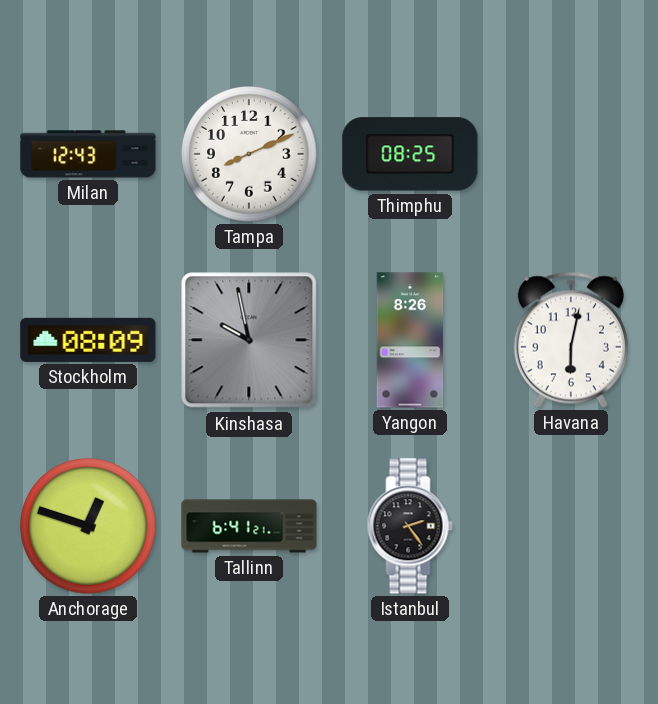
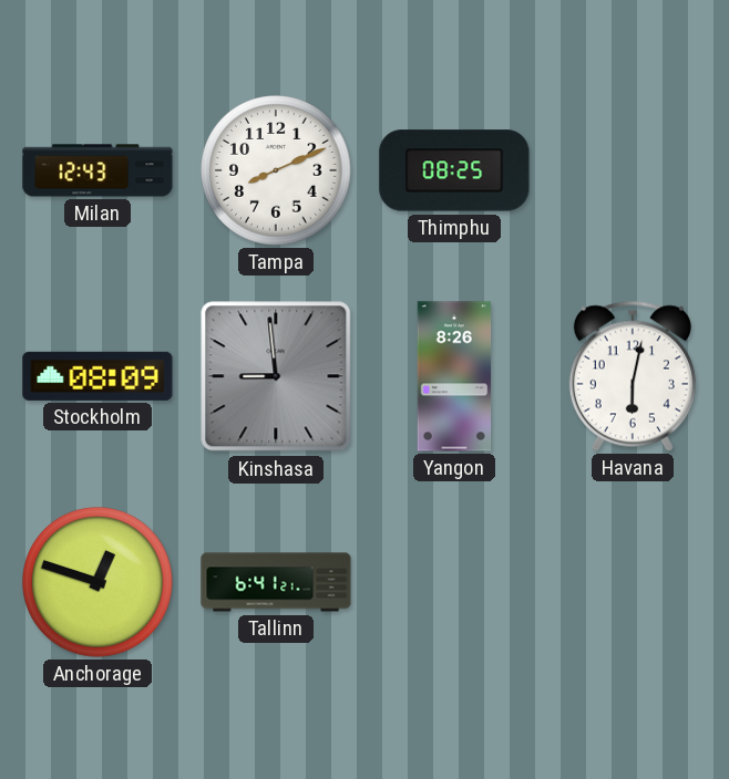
Kinshasa: 9:58 -> 8:59 (276, 376)
Istanbul: 2:24 -> none (410, 526)
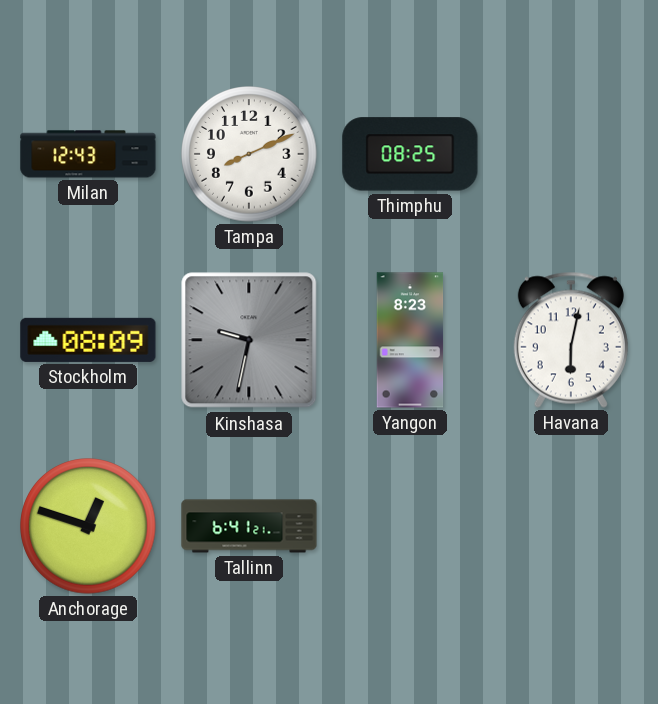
Kinshasa: 8:59 -> 9:32 (249, 340)
Yangon: 8:26 -> 8:23 (410, 340)
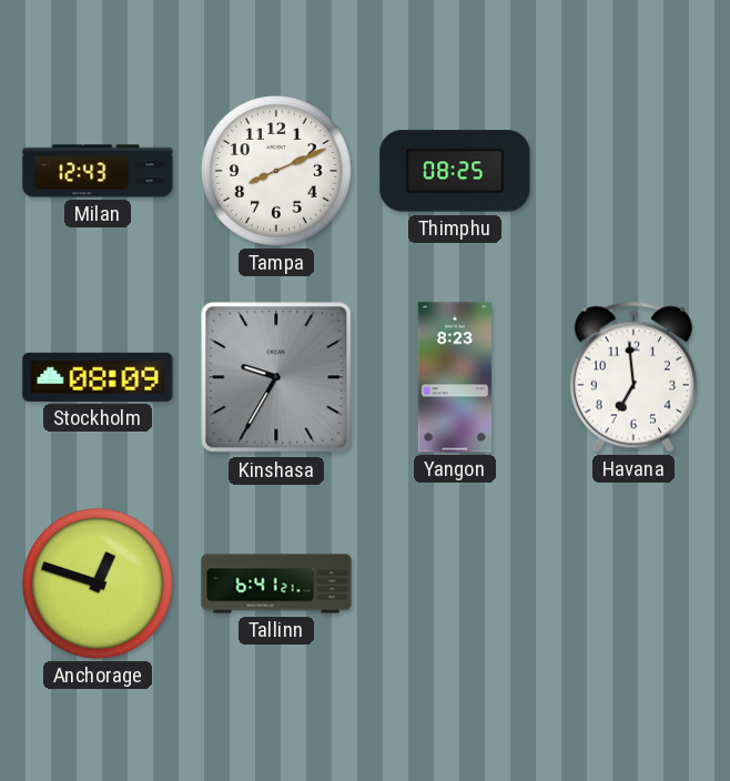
Kinshasa: 9:32 -> 9:35 (276, 377)
Havana: 6:02 -> 6:59 (633, 377)
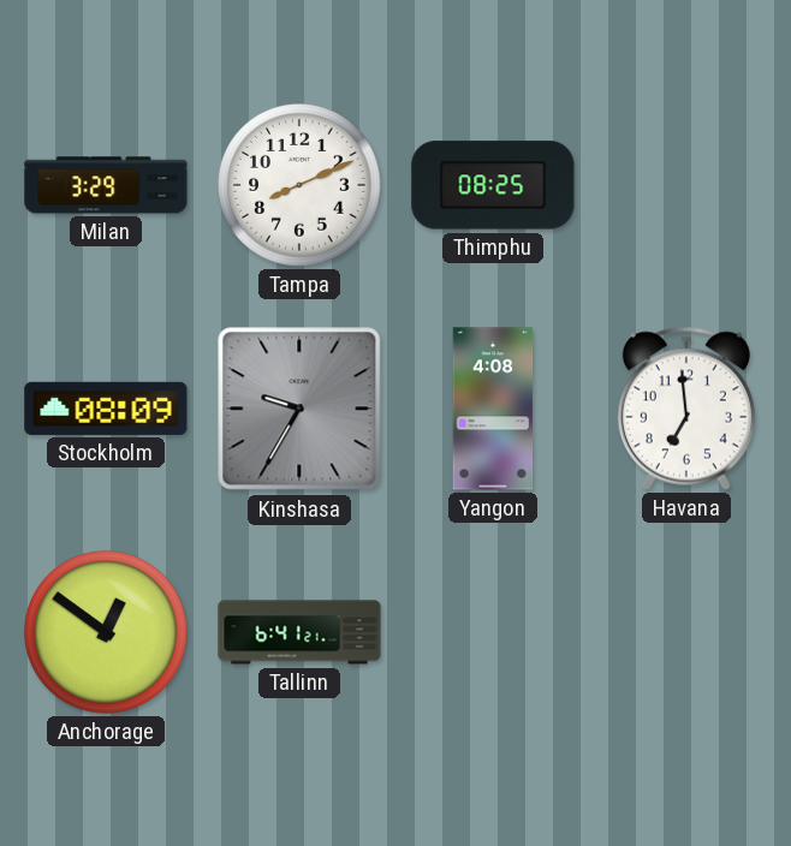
Milan: 12:43 -> 3:29 (106, 185)
Yangon: 8:23 -> 4:08 (493, 409)
Anchorage: 12:48 -> 12:51 (106, 632)
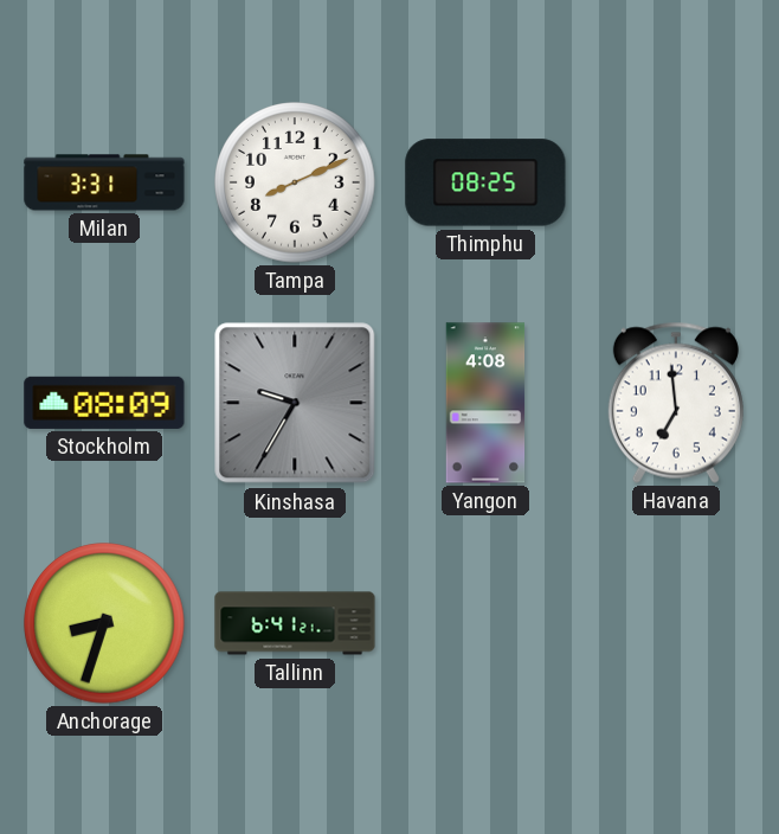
Milan: 3:29 -> 3:31 (104, 182)
Anchorage: 12:51 -> 8:33 (104, 623)
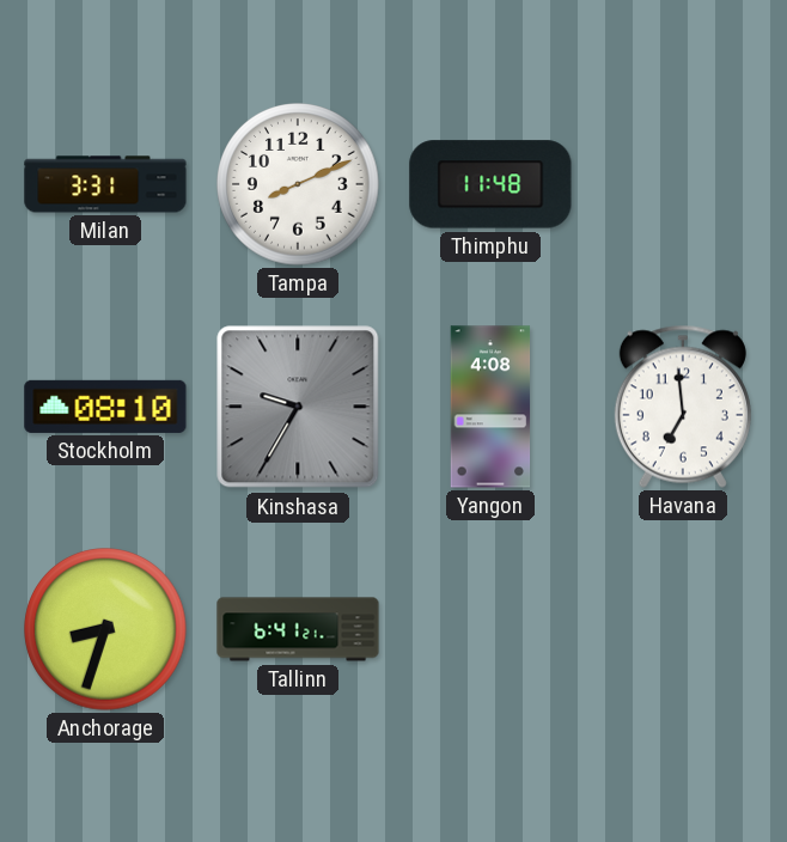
Thimphu: 08:25 -> 11:48 (490, 184)
Stockholm: 08:09 -> 08:10 (105, 407)
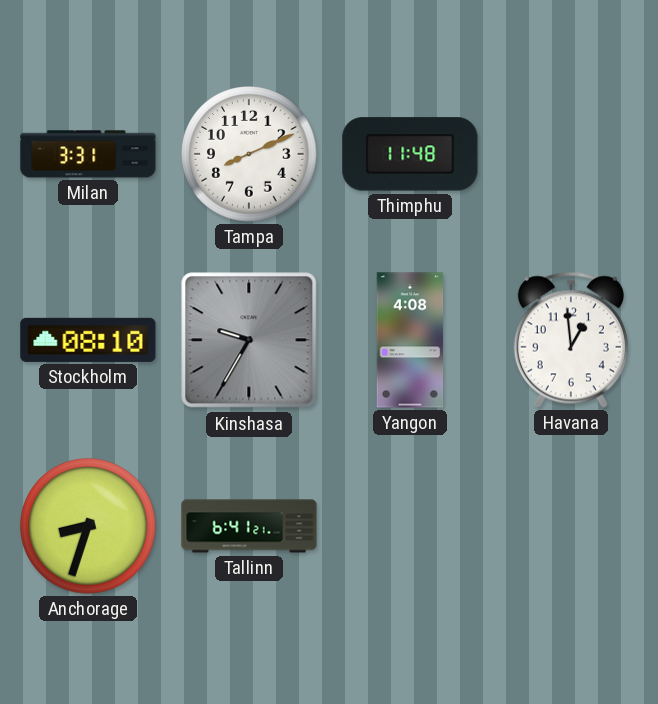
Havana: 6:59 -> 12:59 (571, 340)
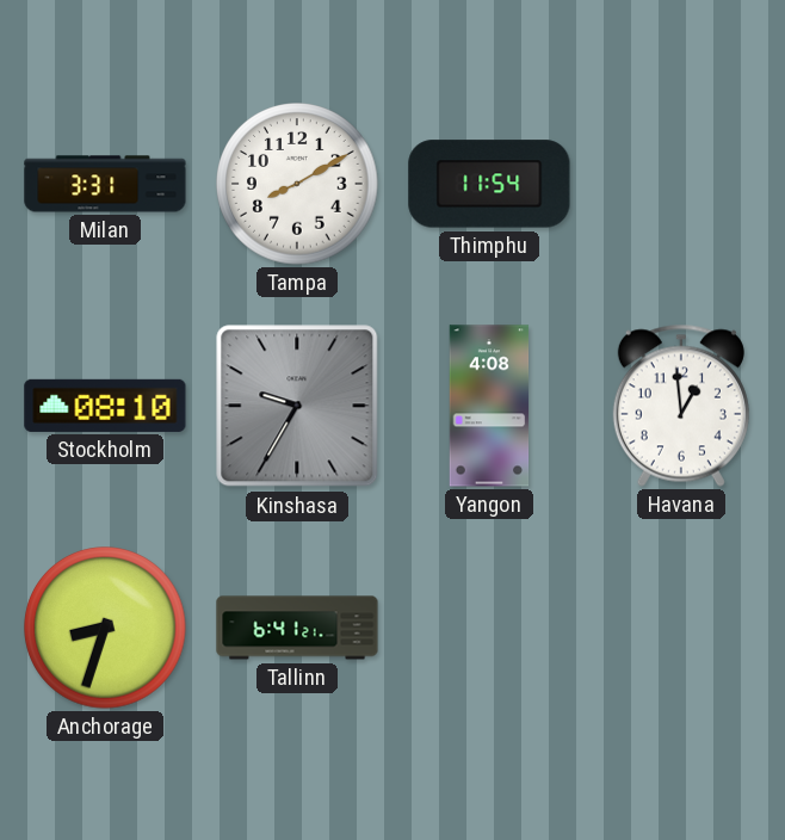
Tampa: 8:11 -> 8:10 (297, 184)
Thimphu: 11:48 -> 11:54 (489, 184)
